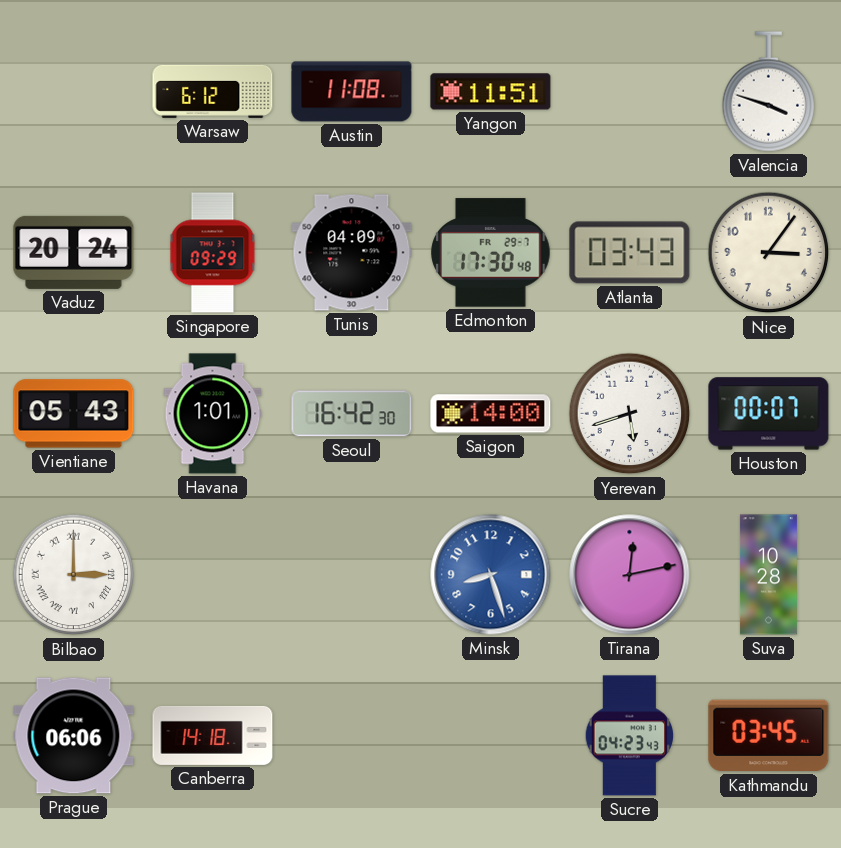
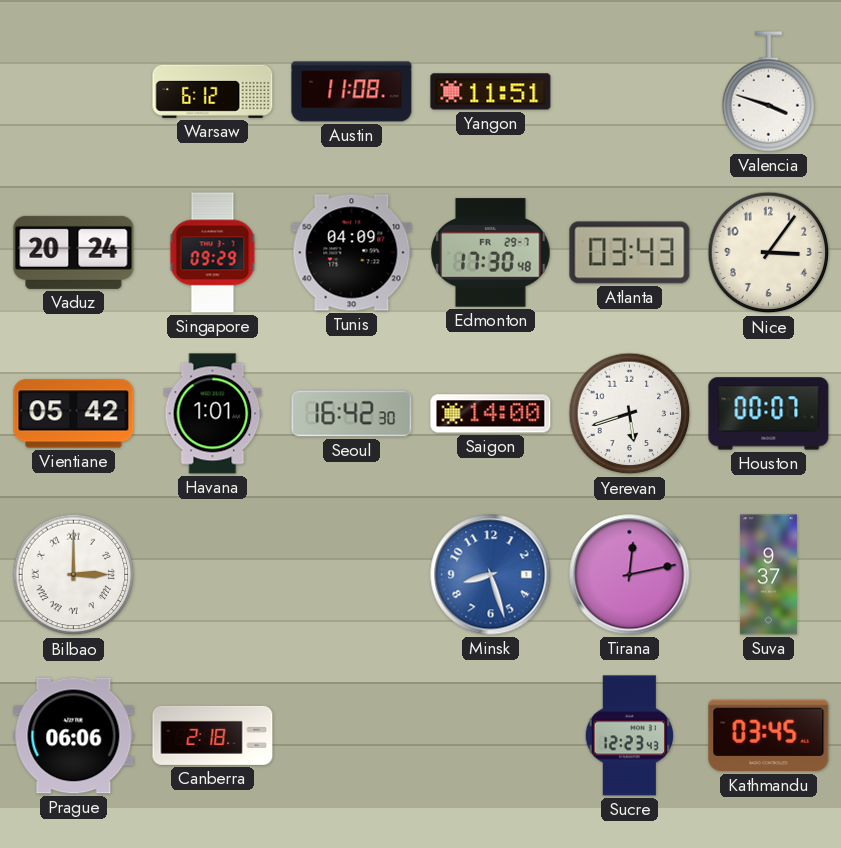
Vientiane: 05:43 -> 05:42 (74, 414)
Suva: 10:28 -> 9:37 (768, 575)
Canberra: 14:18 -> 2:18 (213, 735)
Sucre: 04:23 -> 12:23 (630, 736)
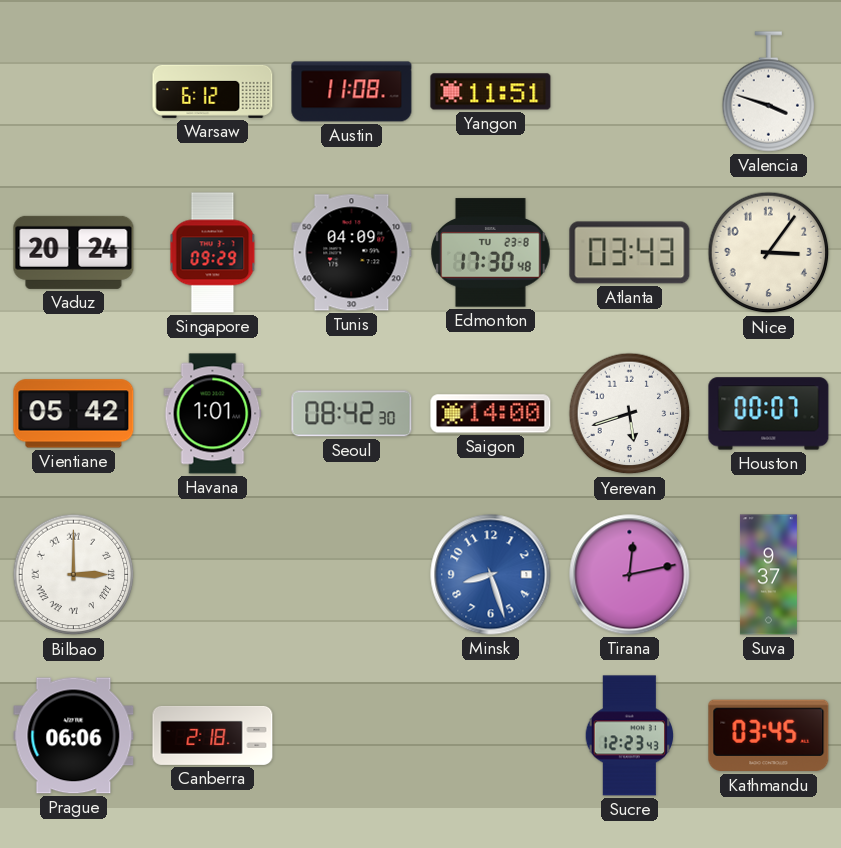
Edmonton date: FR 29-7 -> TU 23-8 (491, 253)
Seoul: 16:42 -> 08:42 (352, 414)
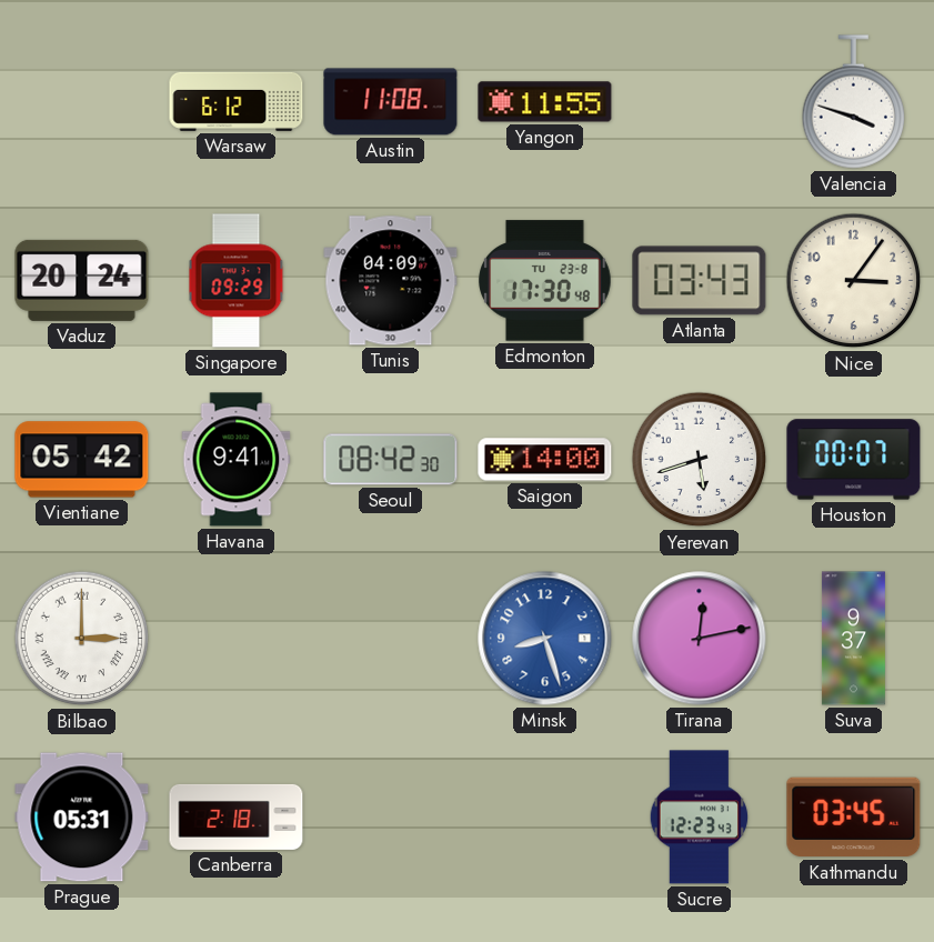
Yangon: 11:51 -> 11:55 (545, 102)
Havana: 1:01 -> 9:41 (237, 460)
Prague: 06:06 -> 05:31 (82, 818)
